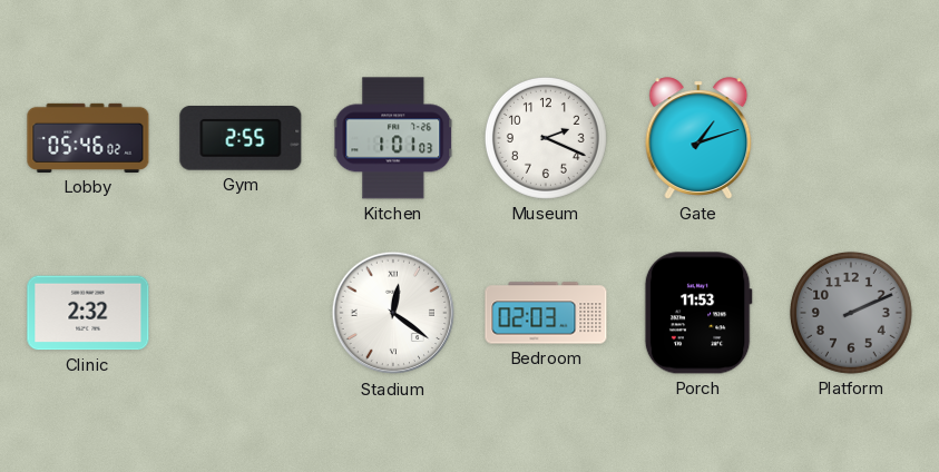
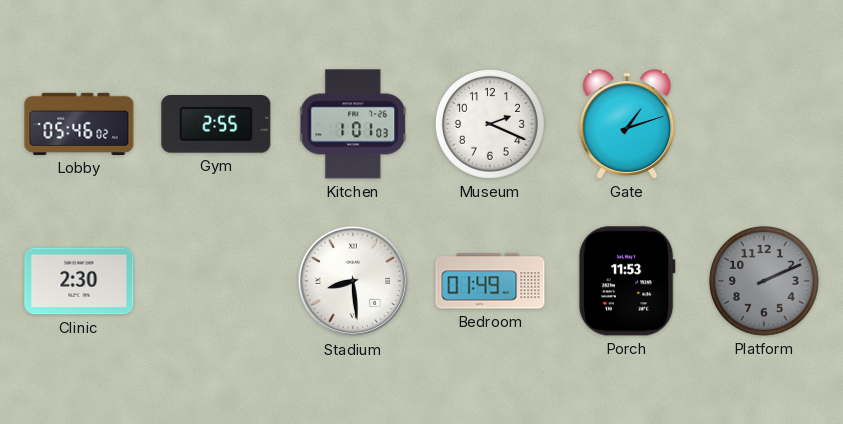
Clinic: 2:32 -> 2:30 (79, 281)
Stadium: 12:21 -> 8:29 (353, 281)
Bedroom: 02:03 -> 01:49 (490, 281)
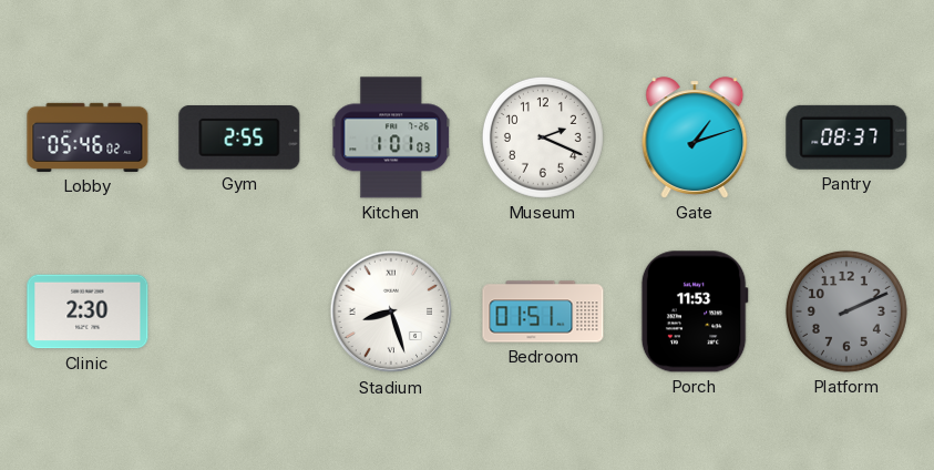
Pantry: none -> 08:37 (846, 137)
Stadium: 8:29 -> 8:27 (391, 311)
Bedroom: 01:49 -> 01:51 (543, 311)
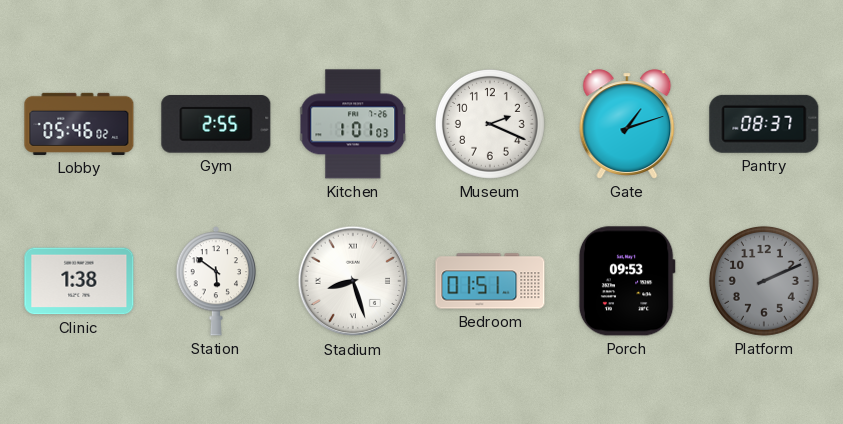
Clinic: 2:30 -> 1:38 (79, 281)
Station: none -> 5:51 (216, 281)
Porch: 11:53 -> 09:53 (627, 281)
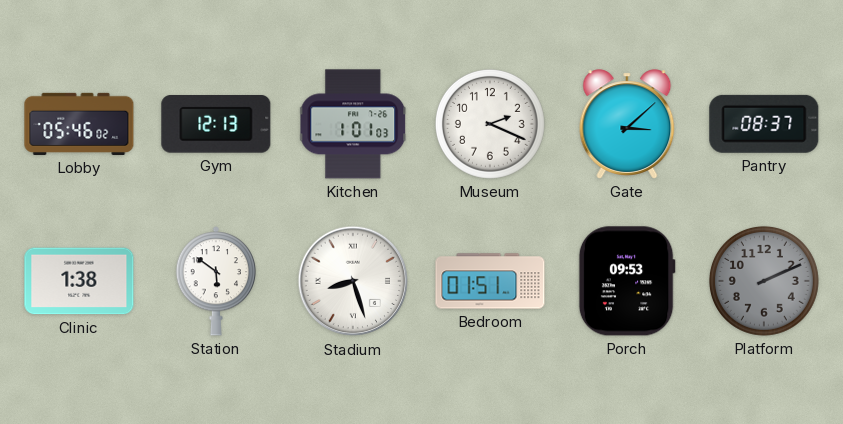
Gym: 2:55 -> 12:13 (216, 125)
Gate: 1:12 -> 3:08 (627, 124)
